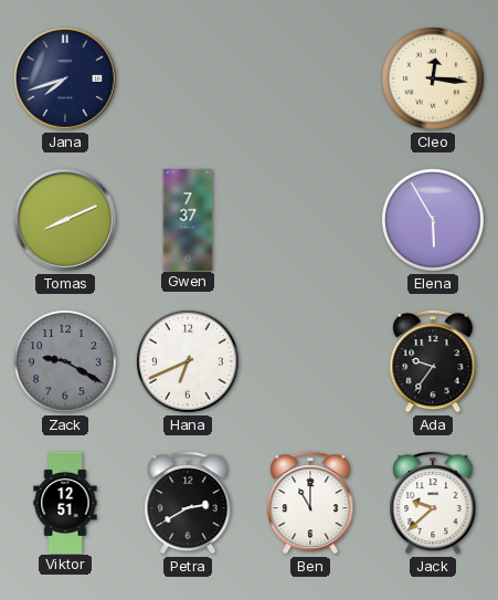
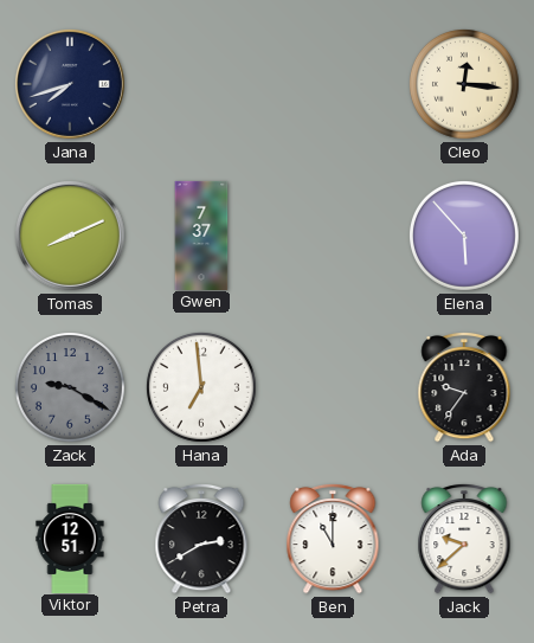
Elena: 5:55 -> 5:53 (464, 236)
Hana: 6:41 -> 6:59 (201, 387)
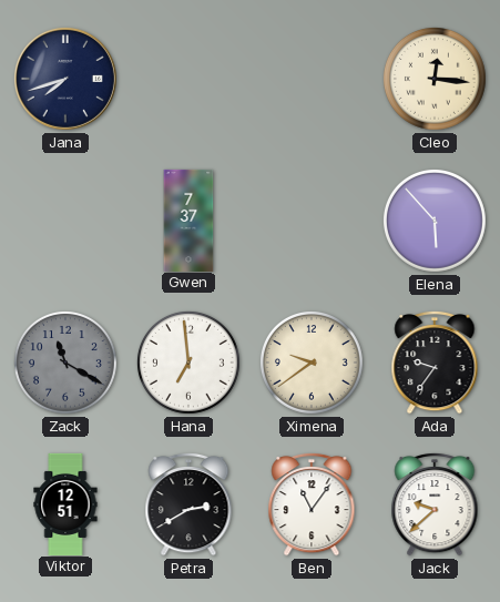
Tomas: 8:11 -> none (70, 236)
Zack: 9:20 -> 11:20 (65, 363)
Ximena: none -> 9:39 (312, 363)
Ben: 11:00 -> 11:06 (312, 504)
